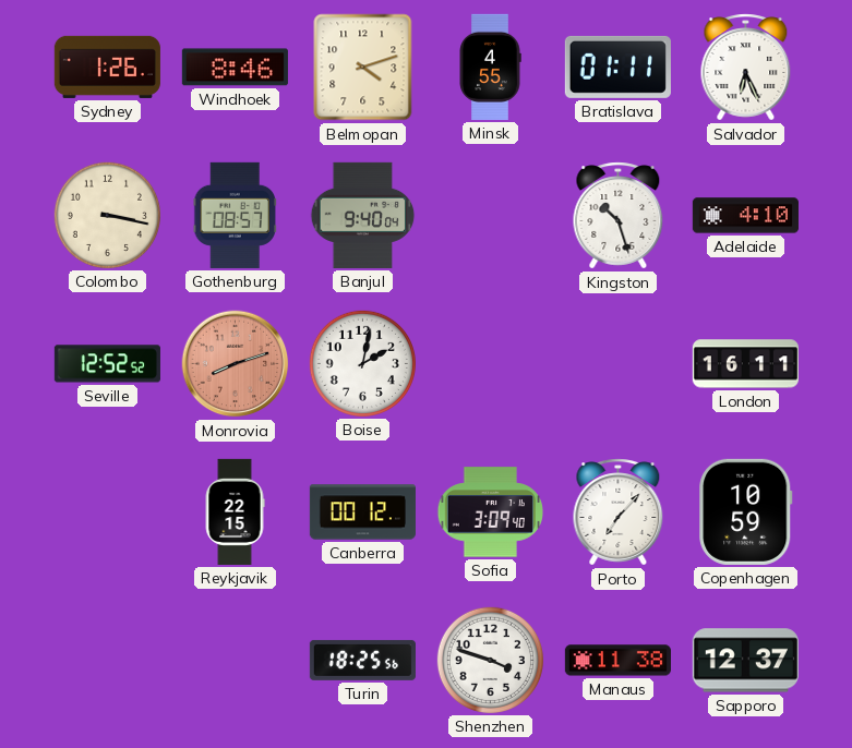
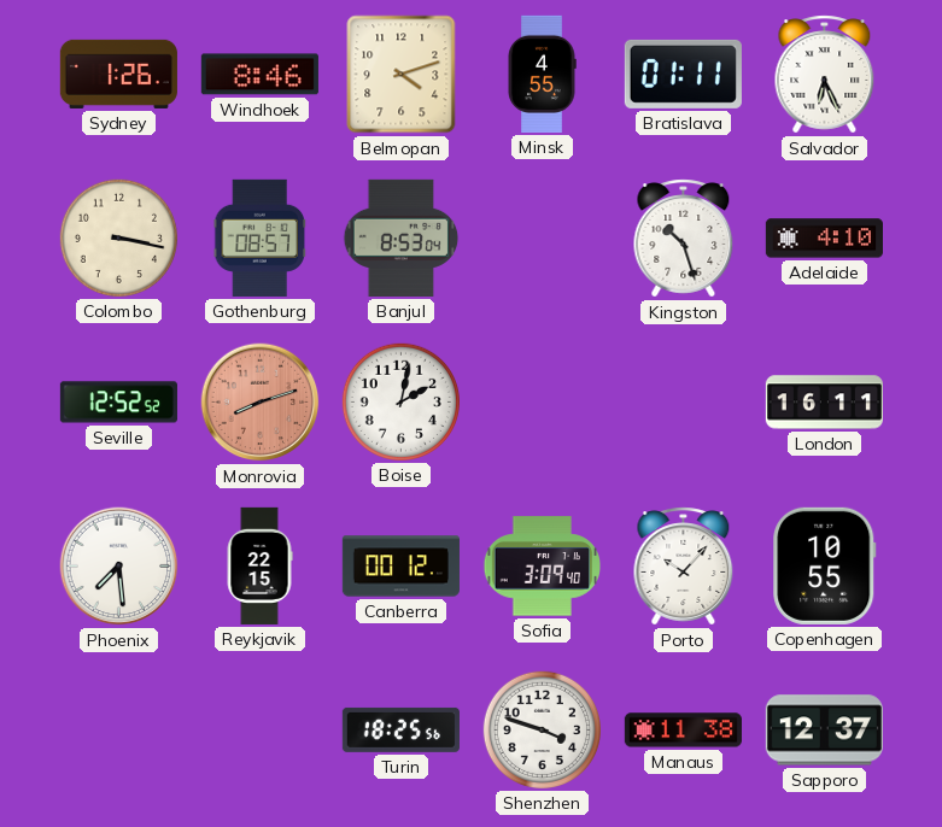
Banjul: 9:40 -> 8:53 (402, 237)
Phoenix: none -> 7:29 (119, 567)
Porto: 7:07 -> 10:07 (684, 567)
Copenhagen: 10:59 -> 10:55 (825, 565)
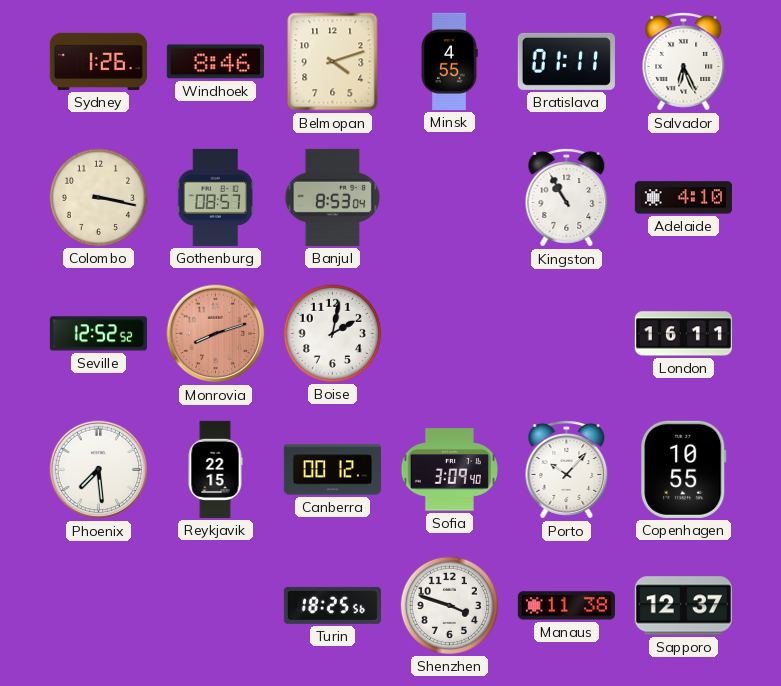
Kingston: 10:27 -> 10:55 (567, 198)
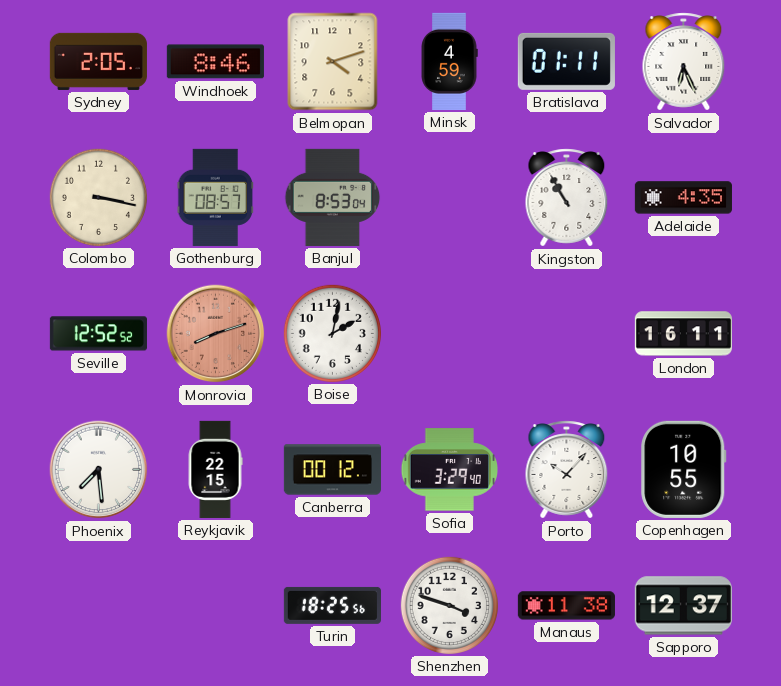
Sydney: 1:26 -> 2:05 (98, 61)
Minsk: 4:55 -> 4:59 (449, 61)
Adelaide: 4:10 -> 4:35 (683, 198)
Sofia: 3:09 -> 3:29 (449, 470)
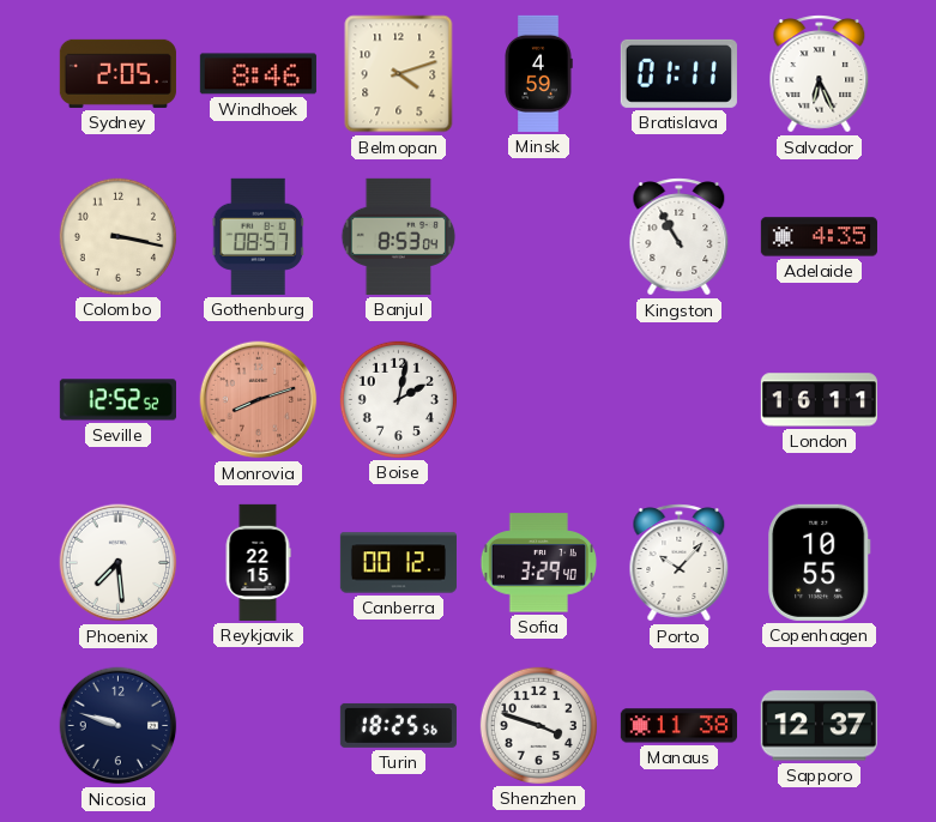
Nicosia: none -> 9:48 (119, 726)
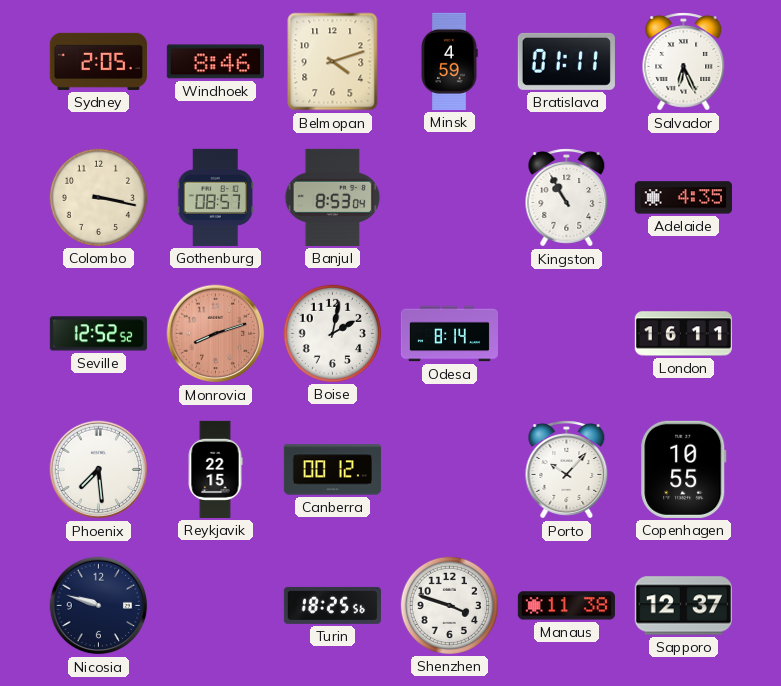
Odesa: none -> 8:14 (449, 334)
Sofia: 3:29 -> none (538, 563)
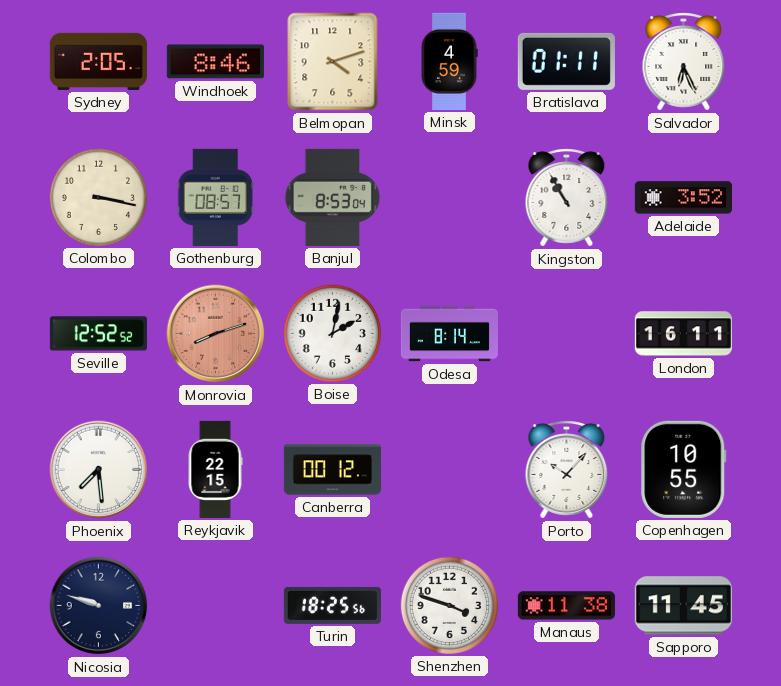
Adelaide: 4:35 -> 3:52 (683, 198)
Sapporo: 12:37 -> 11:45 (683, 606)
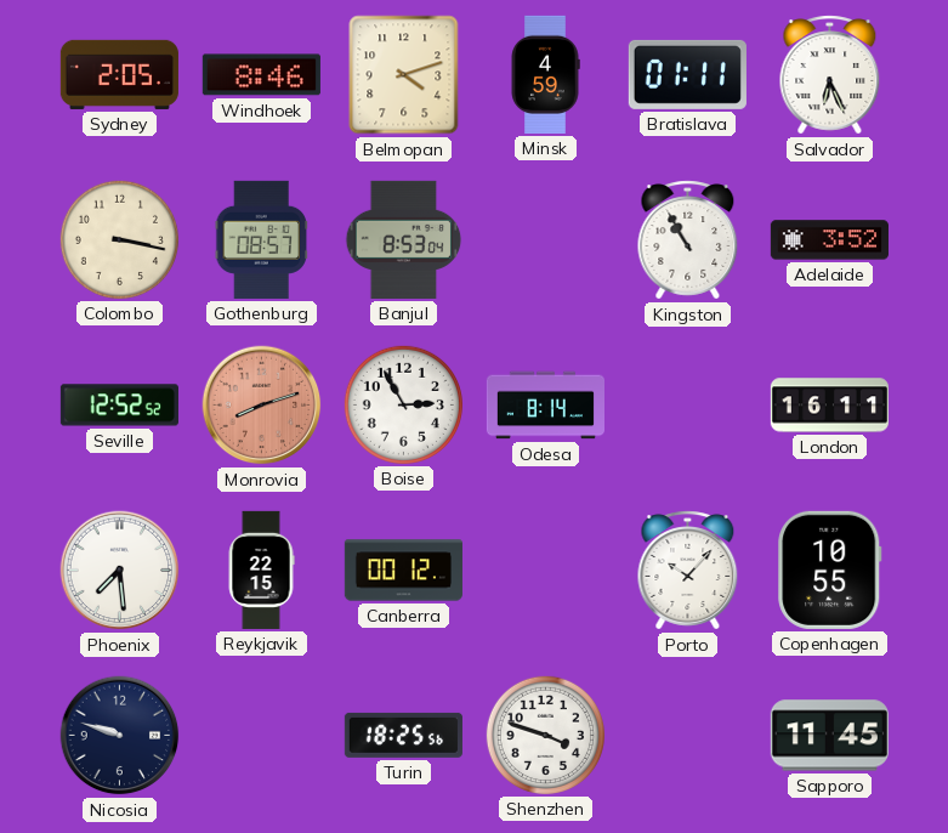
Boise: 2:02 -> 2:55 (403, 404)
Manaus: 11:38 -> none (566, 606)
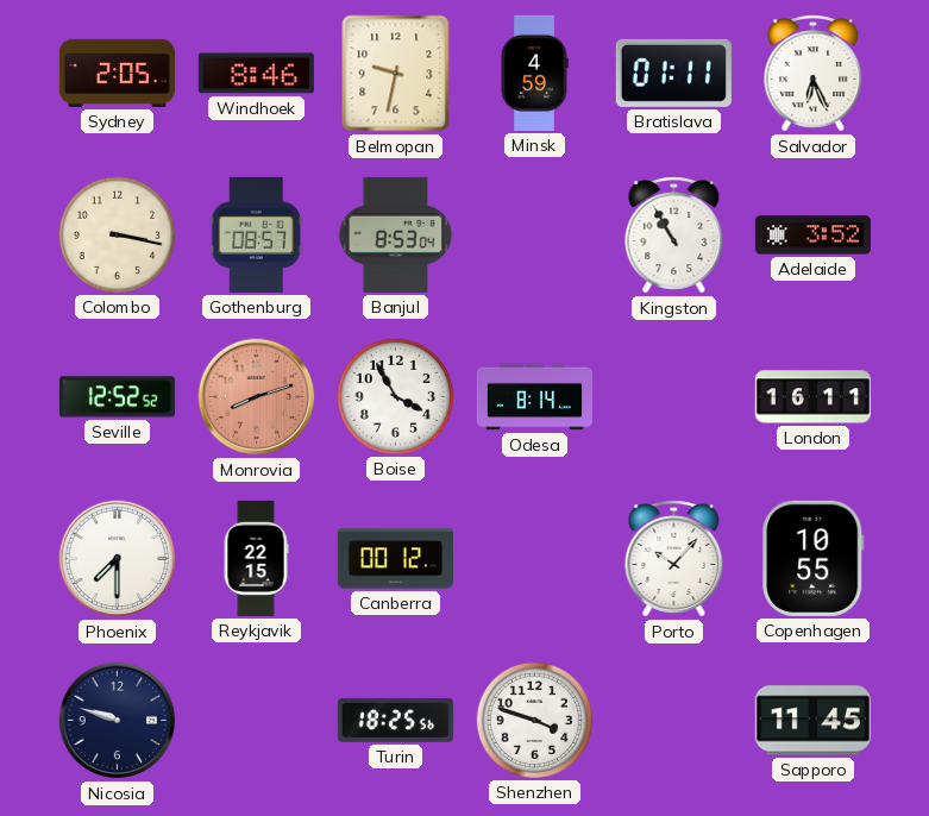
Belmopan: 4:12 -> 9:32 (396, 74)
Boise: 2:55 -> 3:55 (395, 396)
Phoenix: 7:29 -> 7:30 (118, 559)
